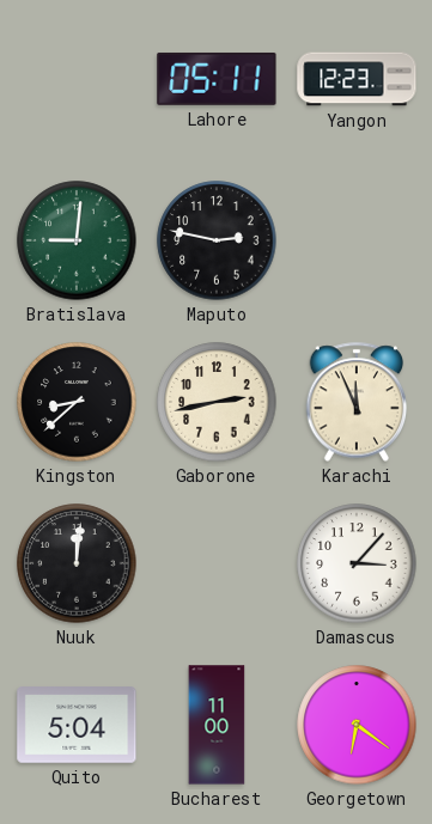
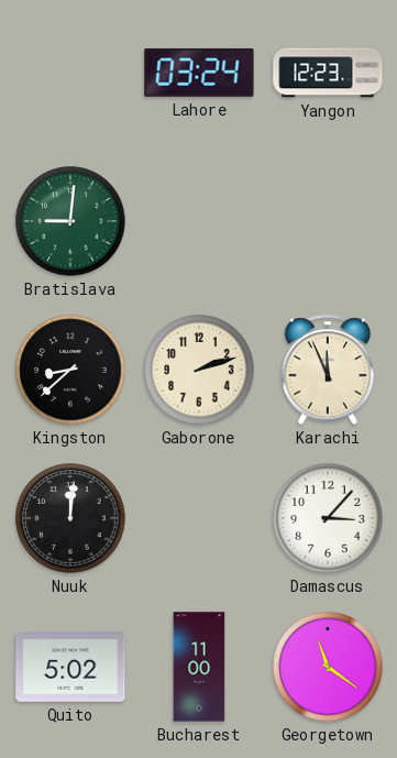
Lahore: 05:11 -> 03:24 (199, 73)
Maputo: 2:47 -> none (217, 240)
Gaborone: 2:43 -> 2:12 (199, 370)
Quito: 5:04 -> 5:02 (70, 667)
Georgetown: 6:21 -> 11:21 (328, 667)
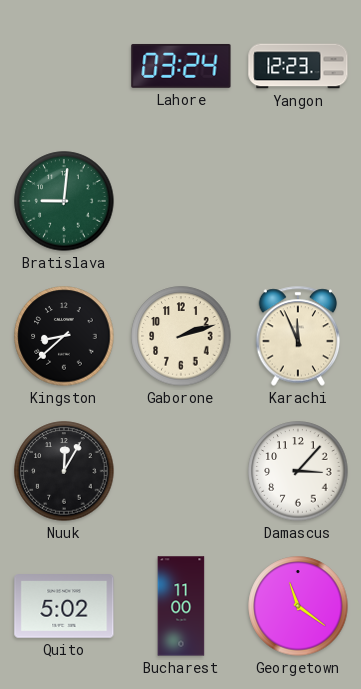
Nuuk: 12:01 -> 12:05 (64, 471)
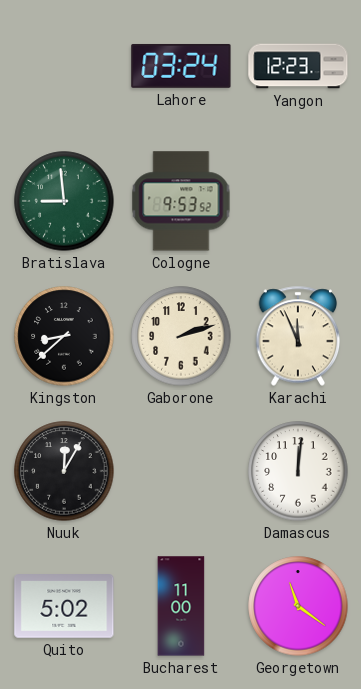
Bratislava: 9:01 -> 8:59 (64, 201)
Cologne: none -> 9:53 (181, 201)
Damascus: 3:07 -> 12:01 (298, 471)
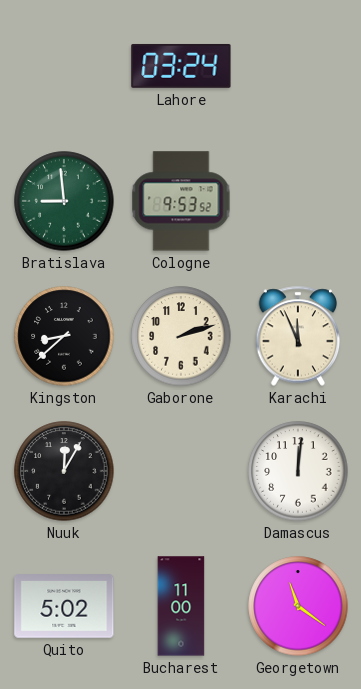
Yangon: 12:23 -> none (298, 66)
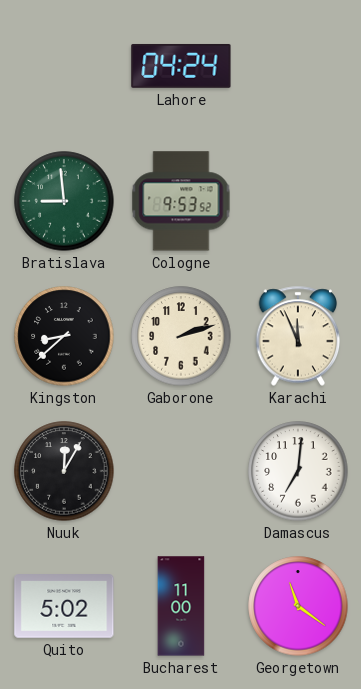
Lahore: 03:24 -> 04:24 (181, 66)
Damascus: 12:01 -> 7:01 (298, 471)
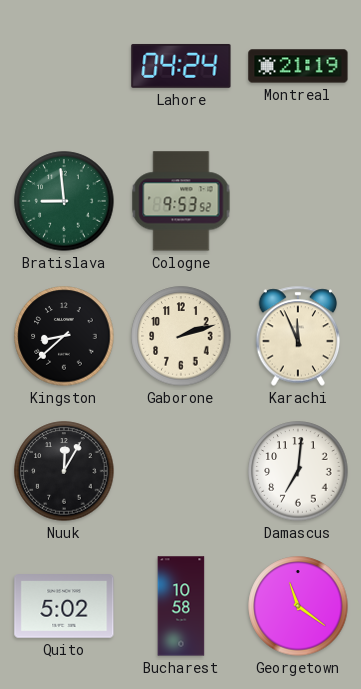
Montreal: none -> 21:19 (298, 66)
Bucharest: 11:00 -> 10:58 (181, 606)
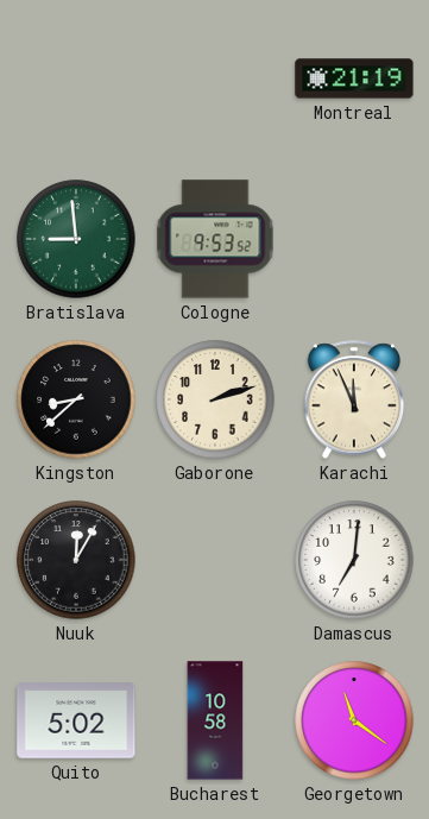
Lahore: 04:24 -> none (181, 66)
